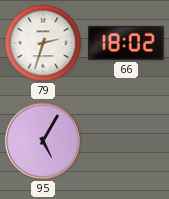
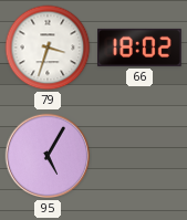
79: 2:33 -> 3:33 (48, 48)
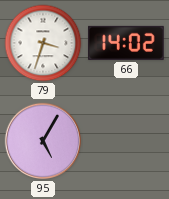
66: 18:02 -> 14:02 (127, 43)
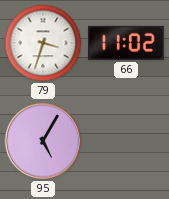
66: 14:02 -> 11:02 (127, 43)
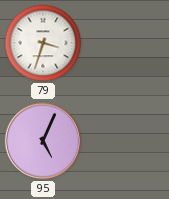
66: 11:02 -> none (127, 43)
95: 5:05 -> 5:04 (43, 141)
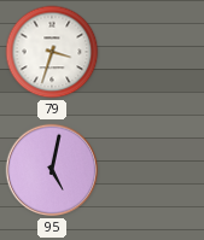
95: 5:04 -> 5:02 (52, 170)
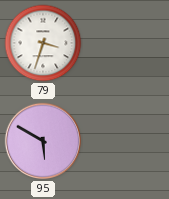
95: 5:02 -> 5:50 (43, 141)
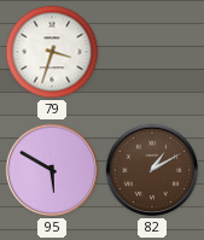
82: none -> 1:10 (152, 170)
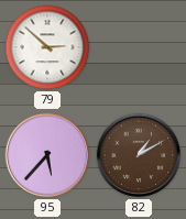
79: 3:33 -> 2:52 (47, 47)
95: 5:50 -> 5:37 (47, 155)
